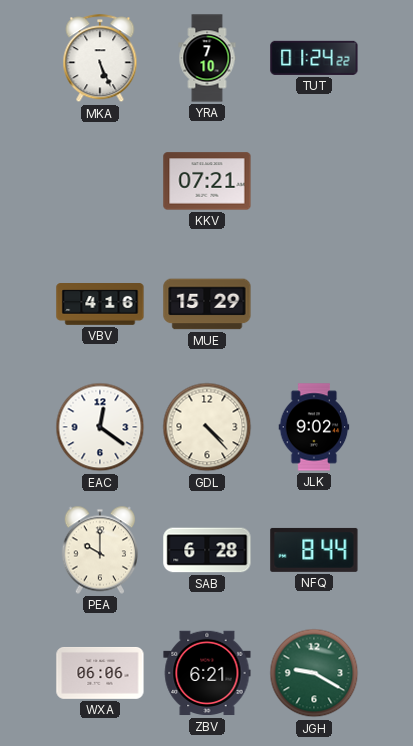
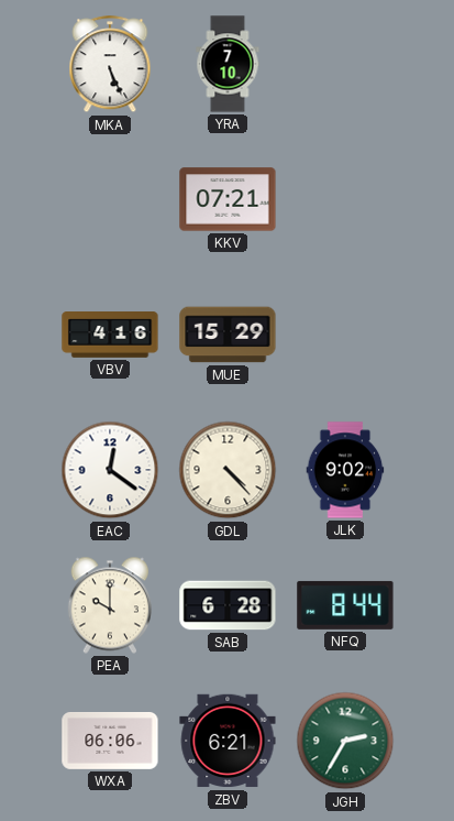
TUT: 01:24 -> none (314, 58)
JGH: 9:20 -> 2:35 (345, 741)
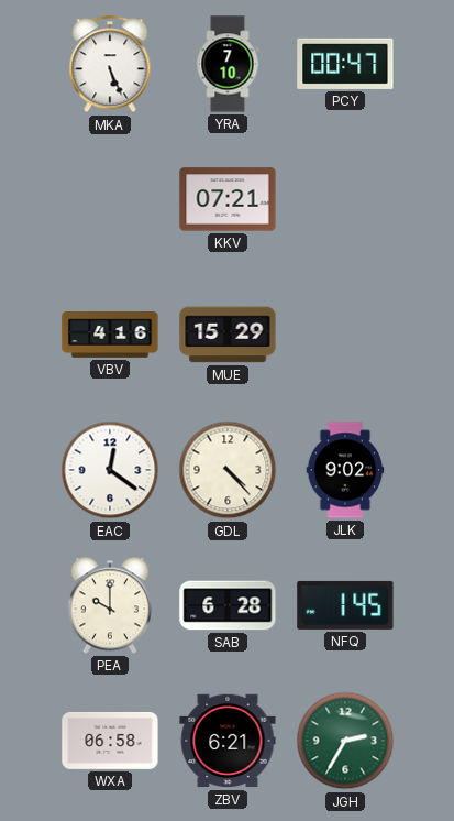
PCY: none -> 00:47 (345, 64)
NFQ: 8:44 -> 1:45 (345, 605)
WXA: 06:06 -> 06:58 (110, 741)
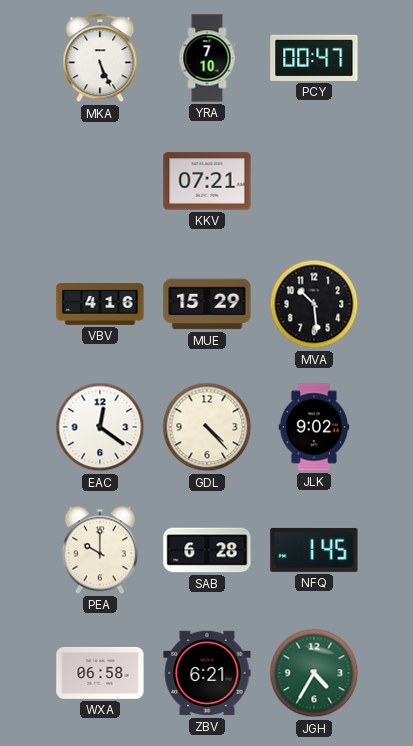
MVA: none -> 10:29 (314, 304)
JGH: 2:35 -> 4:35 (314, 673)
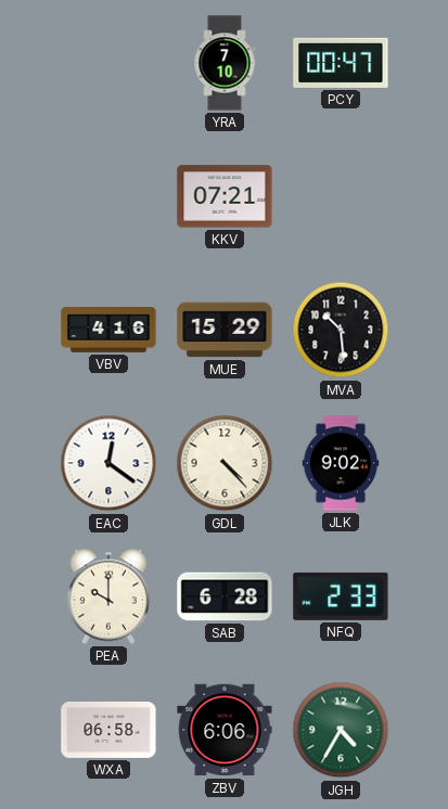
MKA: 5:26 -> none (100, 59)
NFQ: 1:45 -> 2:33 (341, 596)
ZBV: 6:21 -> 6:06 (225, 730)
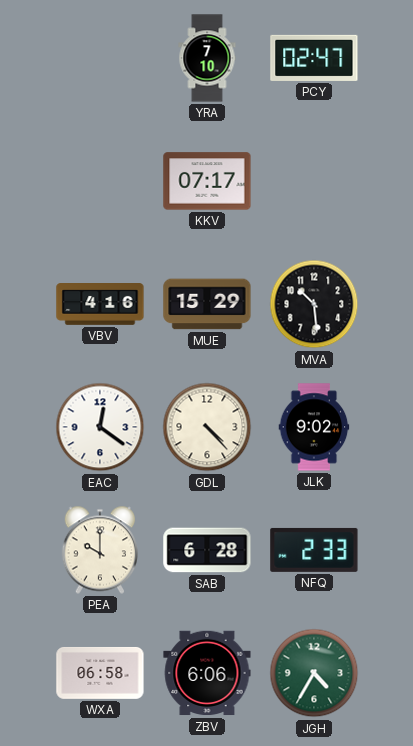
PCY: 00:47 -> 02:47 (314, 58)
KKV: 07:21 -> 07:17 (207, 181)
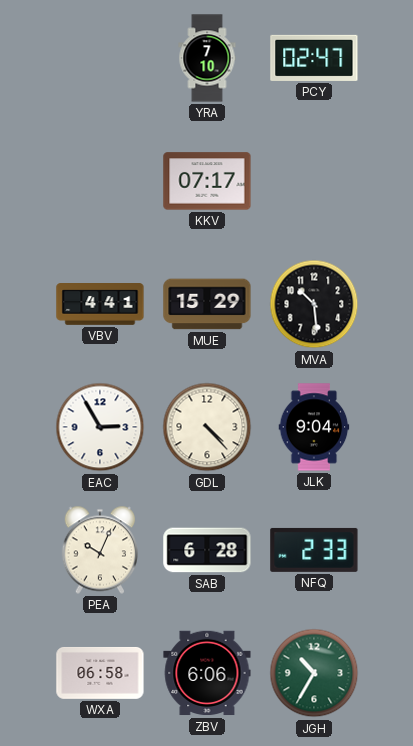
VBV: 4:16 -> 4:41 (100, 305)
EAC: 12:21 -> 2:55 (100, 427)
JLK: 9:02 -> 9:04 (314, 427)
PEA: 10:00 -> 10:04 (99, 550)
JGH: 4:35 -> 10:35 (314, 673)
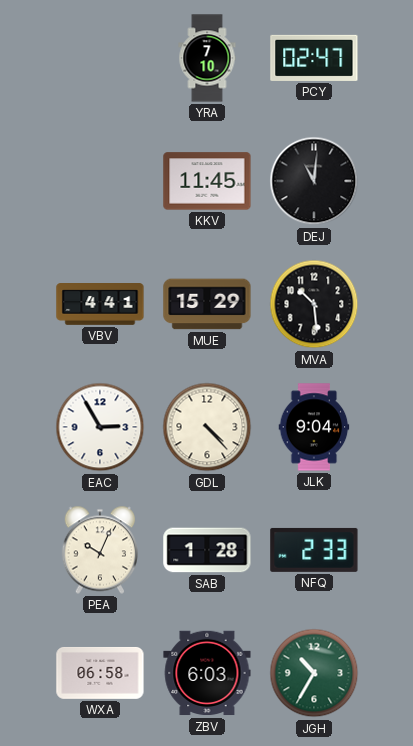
KKV: 07:17 -> 11:45 (207, 181)
DEJ: none -> 11:01 (314, 181)
SAB: 6:28 -> 1:28 (207, 550)
ZBV: 6:06 -> 6:03 (207, 673)
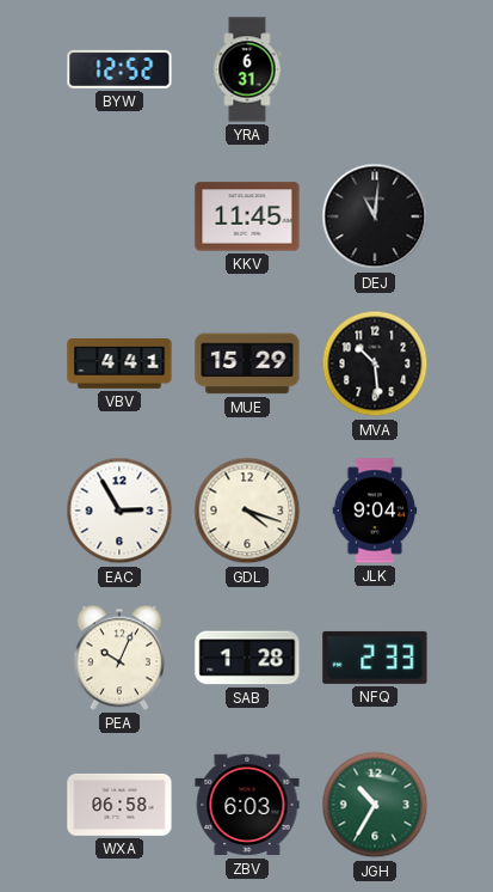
BYW: none -> 12:52 (119, 69)
YRA: 7:10 -> 6:31 (247, 69)
PCY: 02:47 -> none (314, 58)
GDL: 4:23 -> 4:18 (247, 511)
